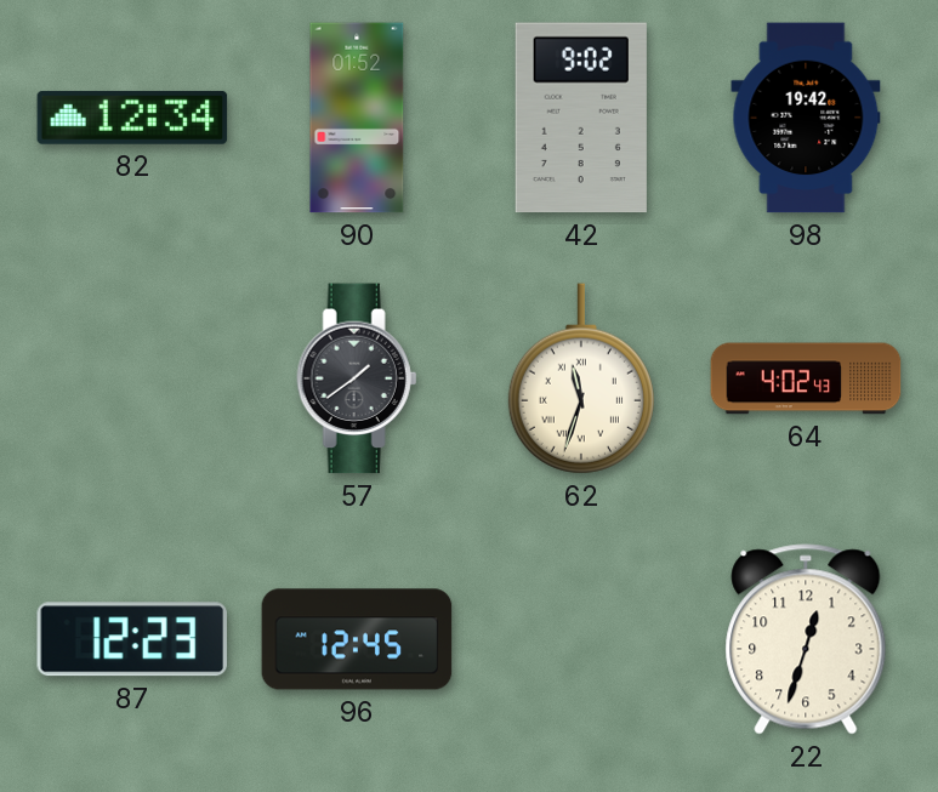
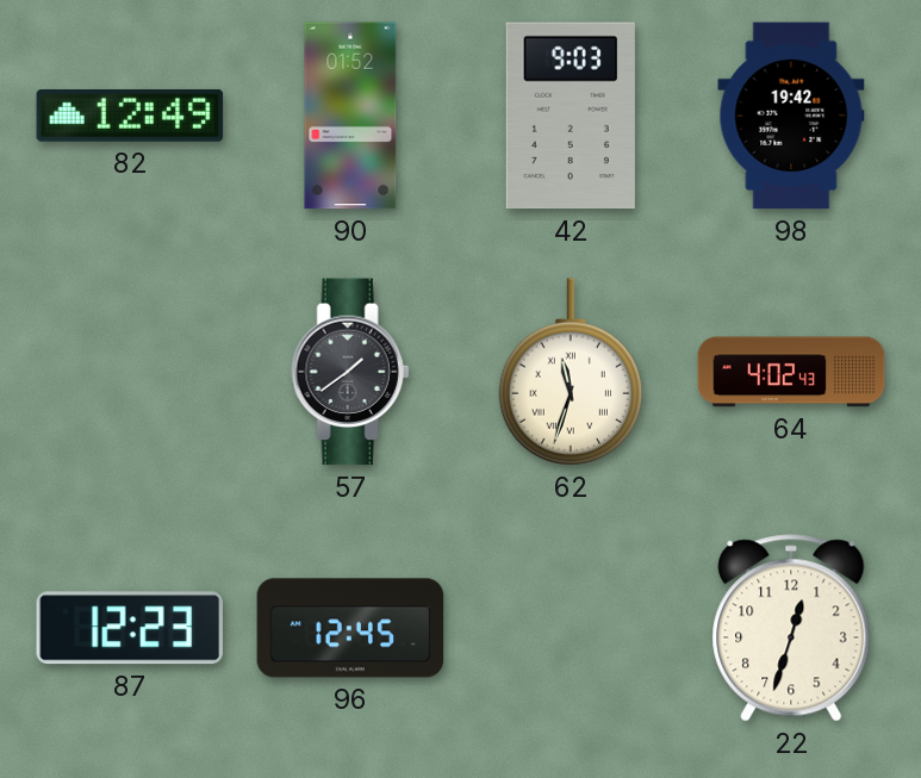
82: 12:34 -> 12:49 (130, 116)
42: 9:02 -> 9:03 (571, 116)
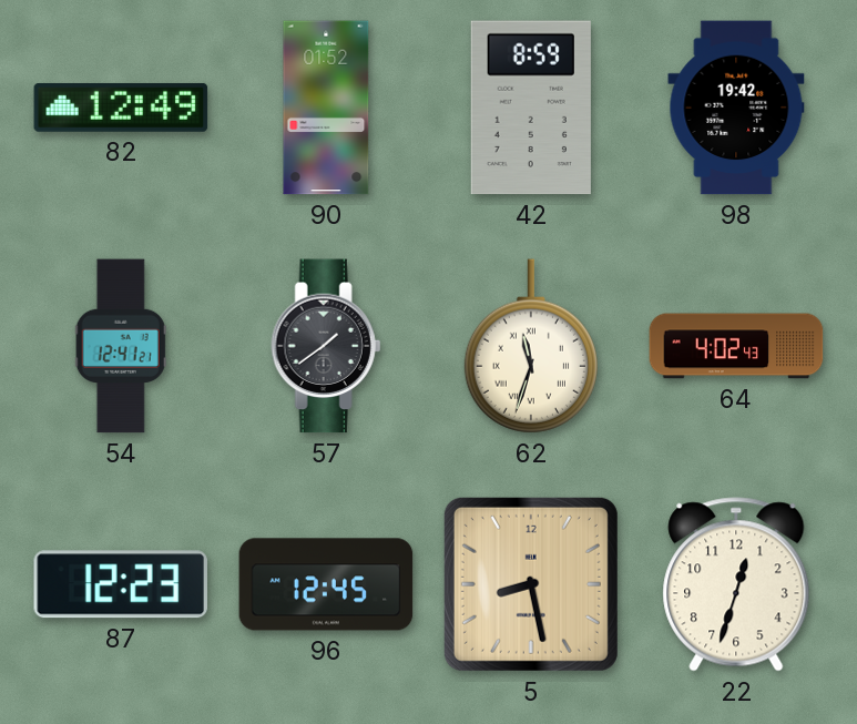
42: 9:03 -> 8:59 (531, 108)
54: none -> 12:41 (121, 346)
5: none -> 8:28 (531, 584)
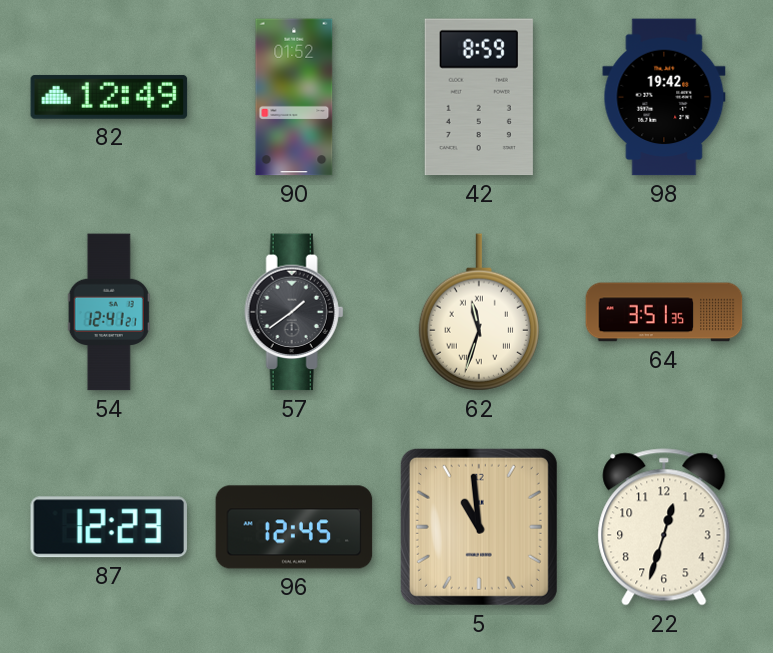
64: 4:02 -> 3:51 (664, 312)
5: 8:28 -> 10:59 (479, 527)
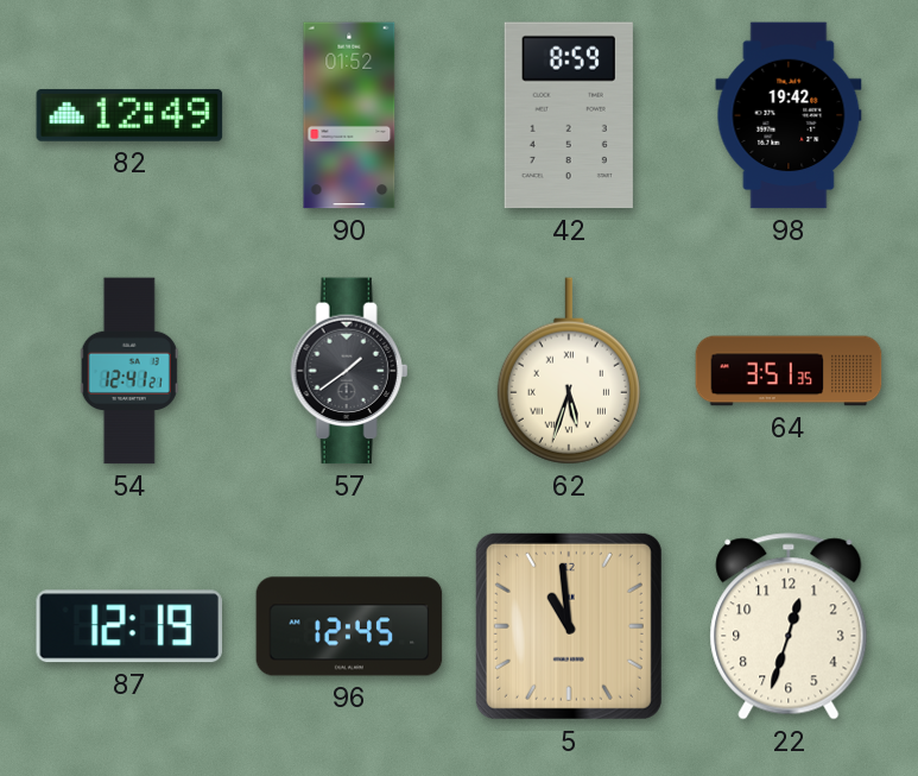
62: 11:33 -> 5:33 (569, 371)
87: 12:23 -> 12:19 (129, 626)
